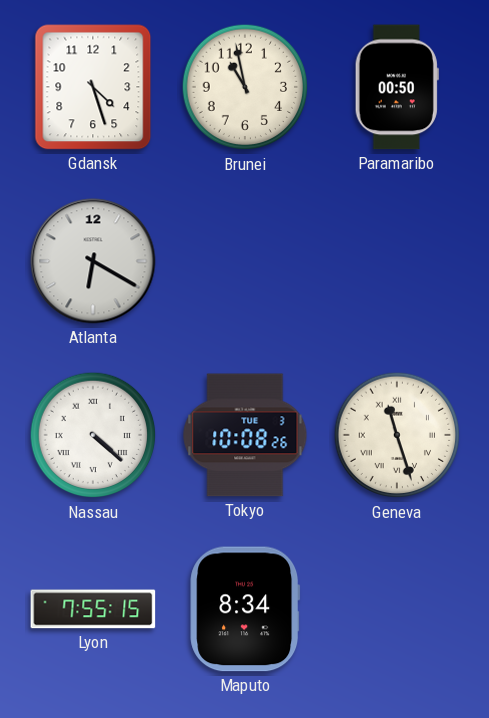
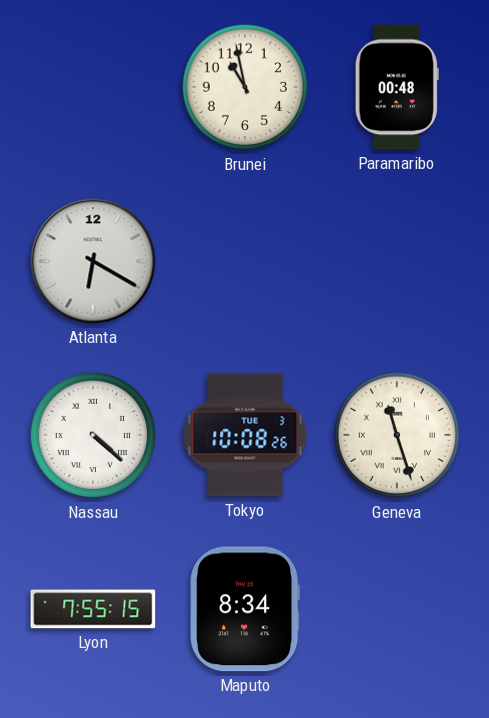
Gdansk: 4:27 -> none (93, 87)
Paramaribo: 00:50 -> 00:48 (397, 87)
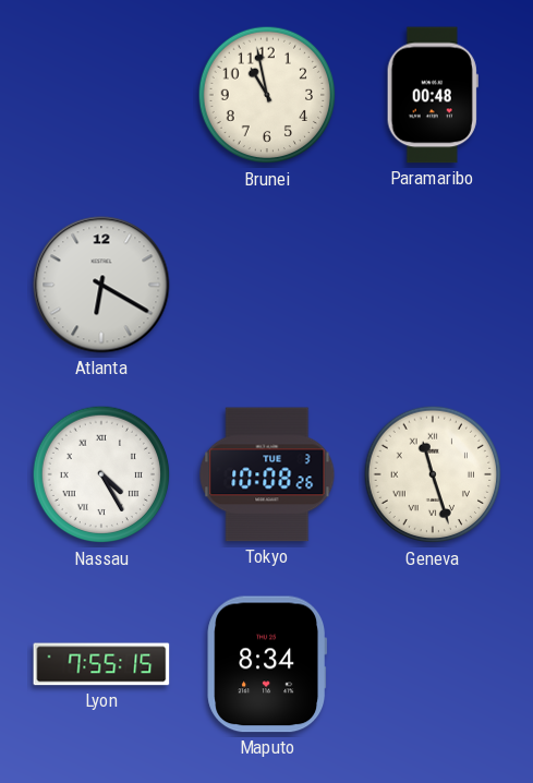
Nassau: 4:22 -> 4:25 (101, 474)
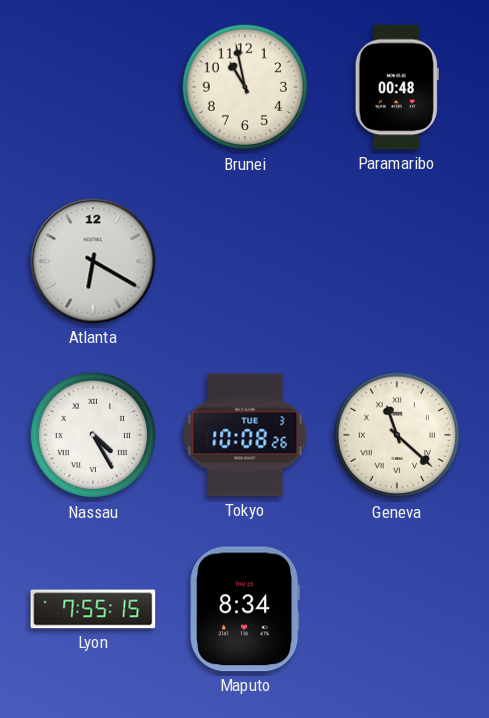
Geneva: 11:27 -> 11:22 (397, 435)
